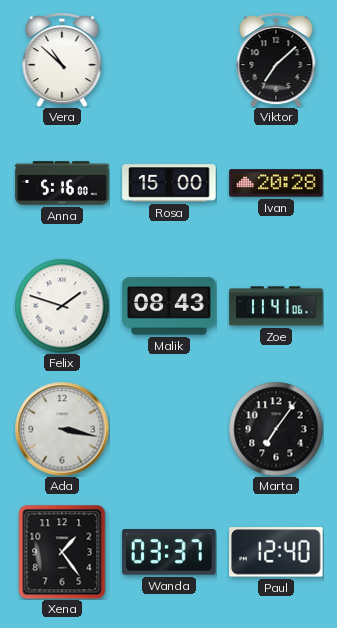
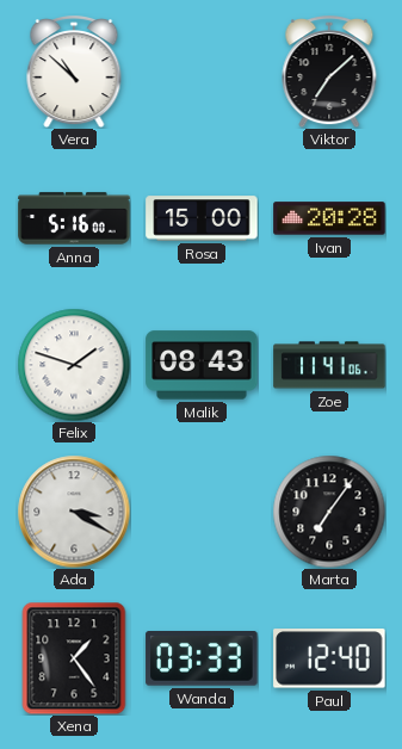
Ada: 3:17 -> 3:20 (74, 512)
Wanda: 03:37 -> 03:33 (202, 660)
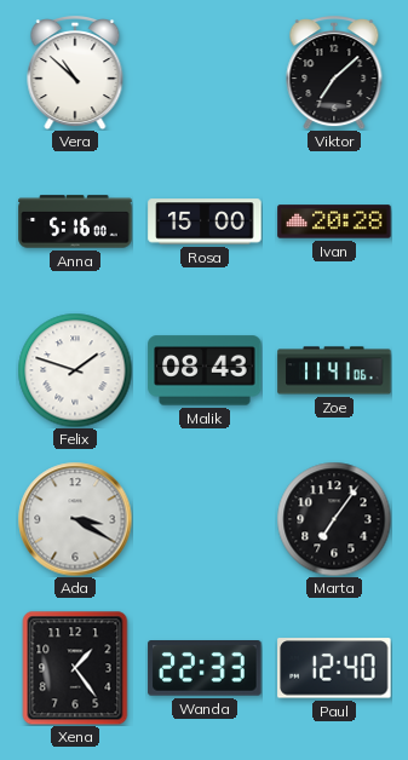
Wanda: 03:33 -> 22:33 (205, 669)
